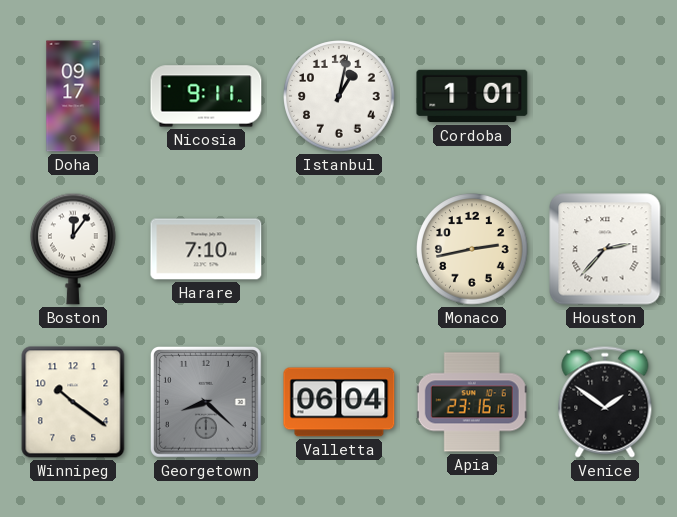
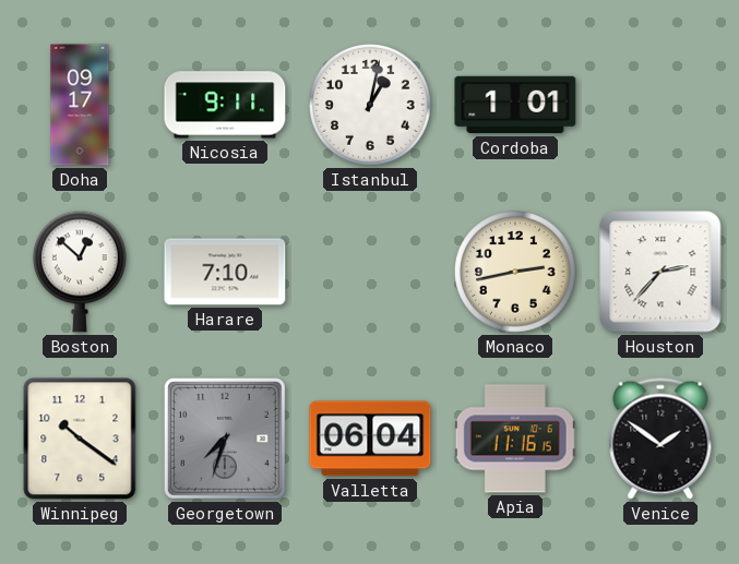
Boston: 12:06 -> 12:52 (81, 272)
Georgetown: 8:22 -> 7:33 (225, 439)
Apia: 23:16 -> 11:16 (515, 439)
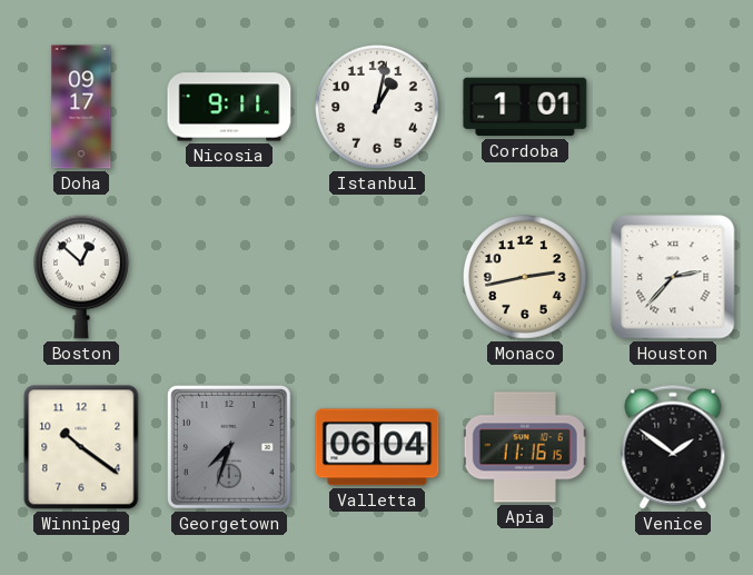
Harare: 7:10 -> none (225, 272)
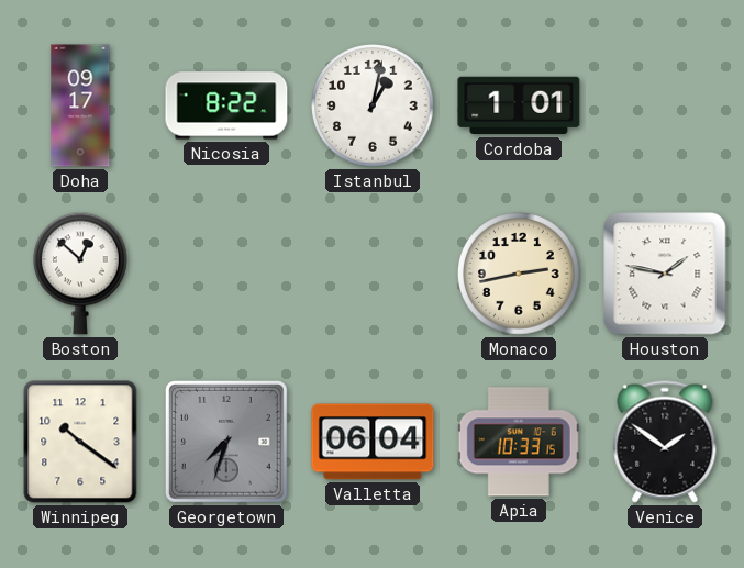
Nicosia: 9:11 -> 8:22 (226, 105)
Houston: 2:37 -> 1:47 (665, 274)
Apia: 11:16 -> 10:33 (519, 442)
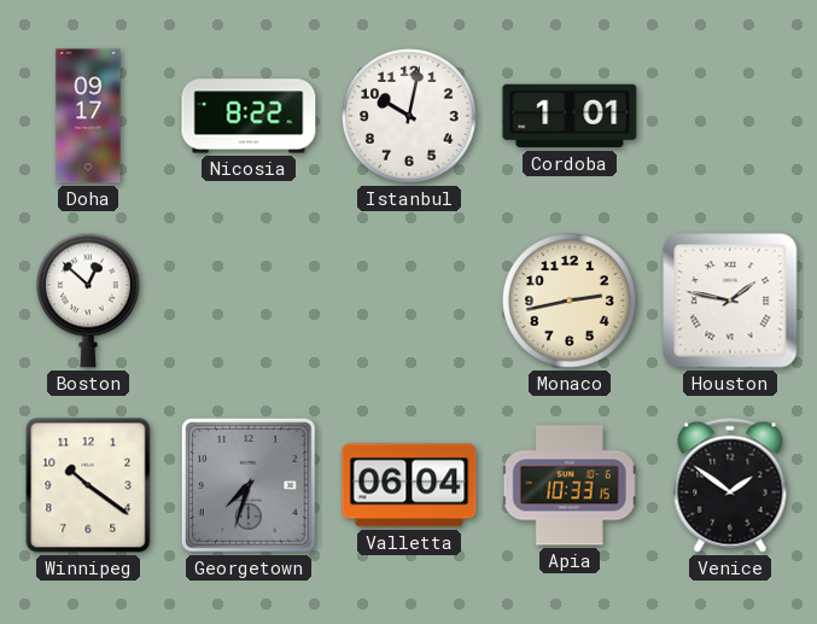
Istanbul: 1:02 -> 10:02 (409, 116)
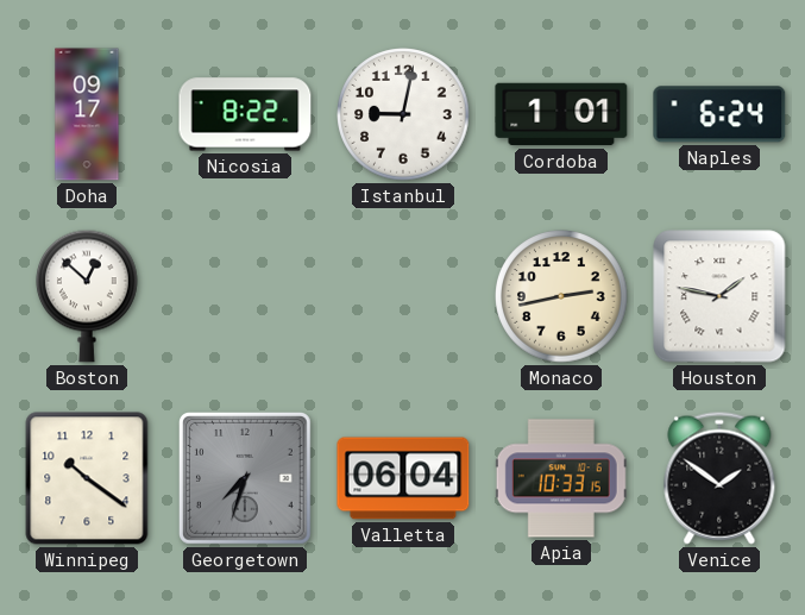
Istanbul: 10:02 -> 9:02 (403, 114)
Naples: none -> 6:24 (719, 114)
